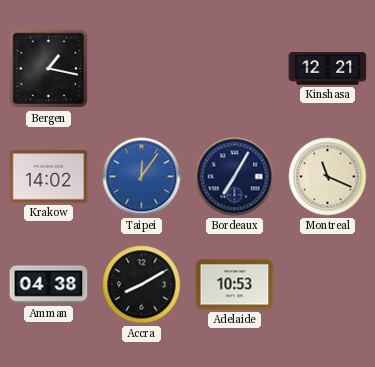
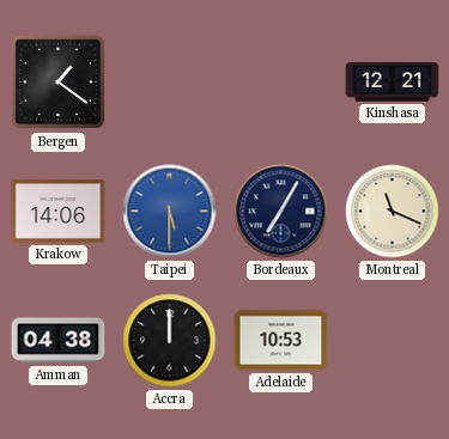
Bergen: 1:17 -> 1:21 (59, 83)
Krakow: 14:02 -> 14:06 (59, 212)
Taipei: 12:06 -> 5:30 (170, 212)
Accra: 8:10 -> 12:00 (170, 341)
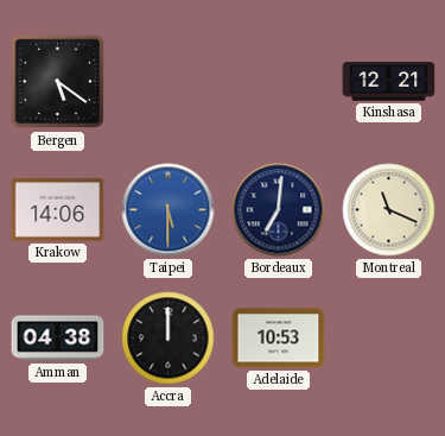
Bergen: 1:21 -> 5:21 (58, 82)
Bordeaux: 7:05 -> 7:01 (279, 210)
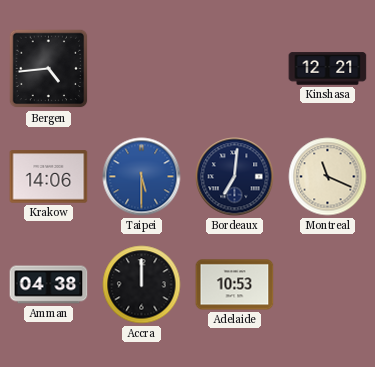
Bergen: 5:21 -> 4:44 (49, 69)
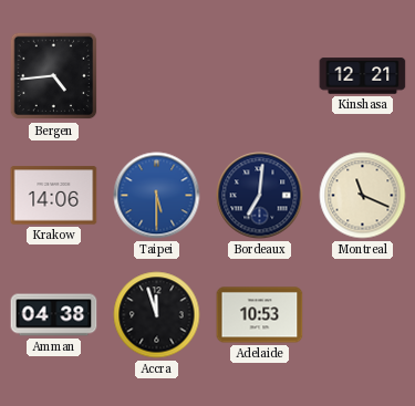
Accra: 12:00 -> 11:57 (157, 315)
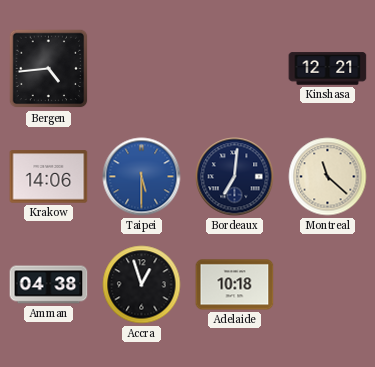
Montreal: 11:19 -> 11:22 (328, 177)
Accra: 11:57 -> 12:57 (142, 285)
Adelaide: 10:53 -> 10:18 (235, 285)
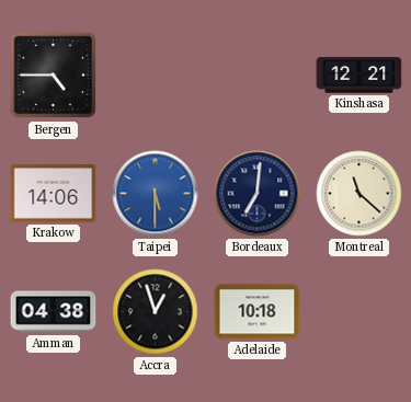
Bergen: 4:44 -> 4:45 (54, 76)
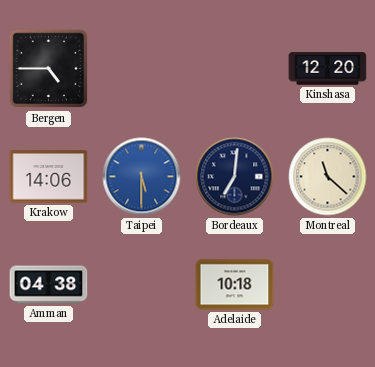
Kinshasa: 12:21 -> 12:20 (328, 69)
Accra: 12:57 -> none (156, 312)
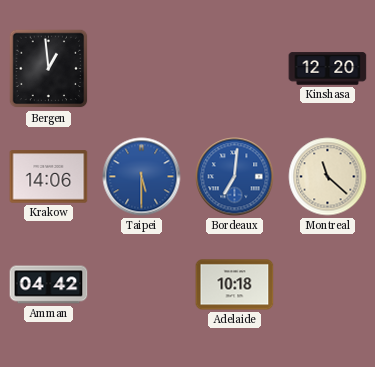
Bergen: 4:45 -> 12:59 (49, 69)
Bordeaux dial: navy -> blue (235, 177)
Amman: 04:38 -> 04:42 (49, 285)
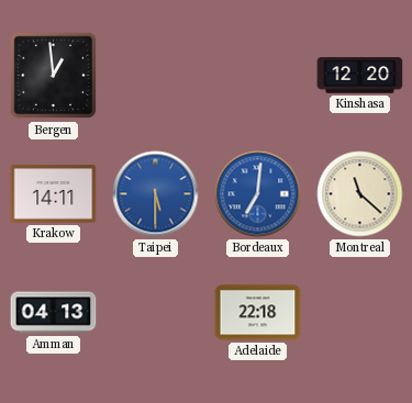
Krakow: 14:06 -> 14:11 (54, 194)
Amman: 04:42 -> 04:13 (54, 313)
Adelaide: 10:18 -> 22:18 (258, 313)
